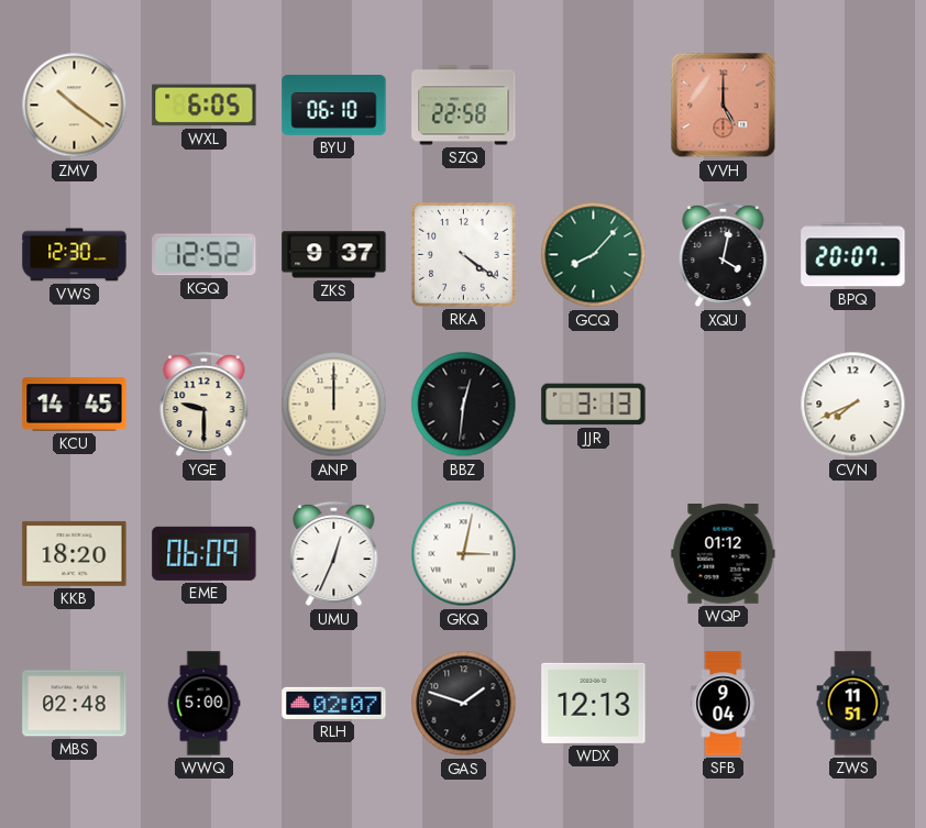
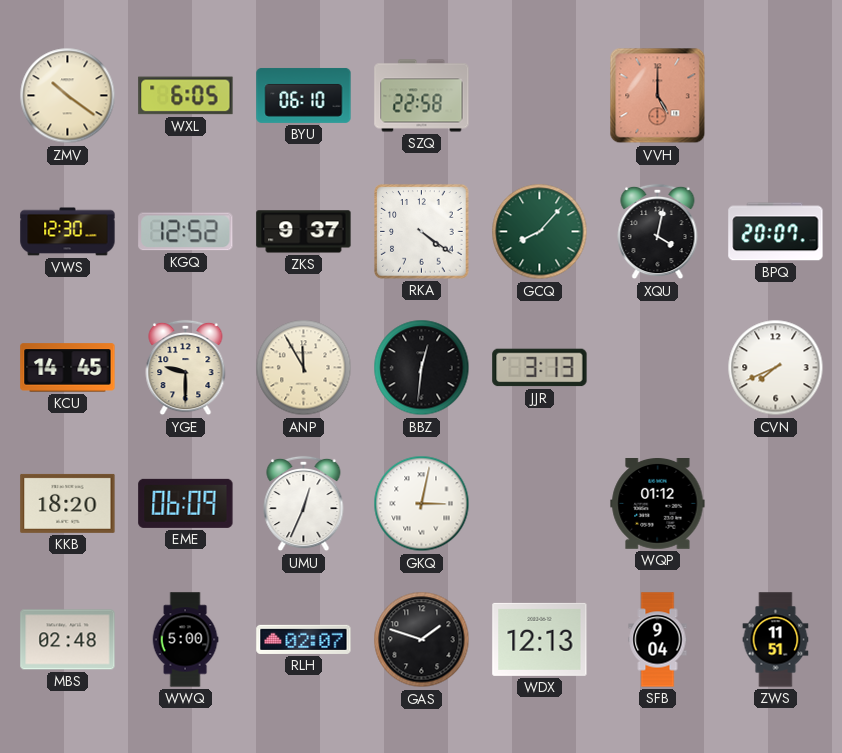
ANP: 12:00 -> 11:55 (304, 368)
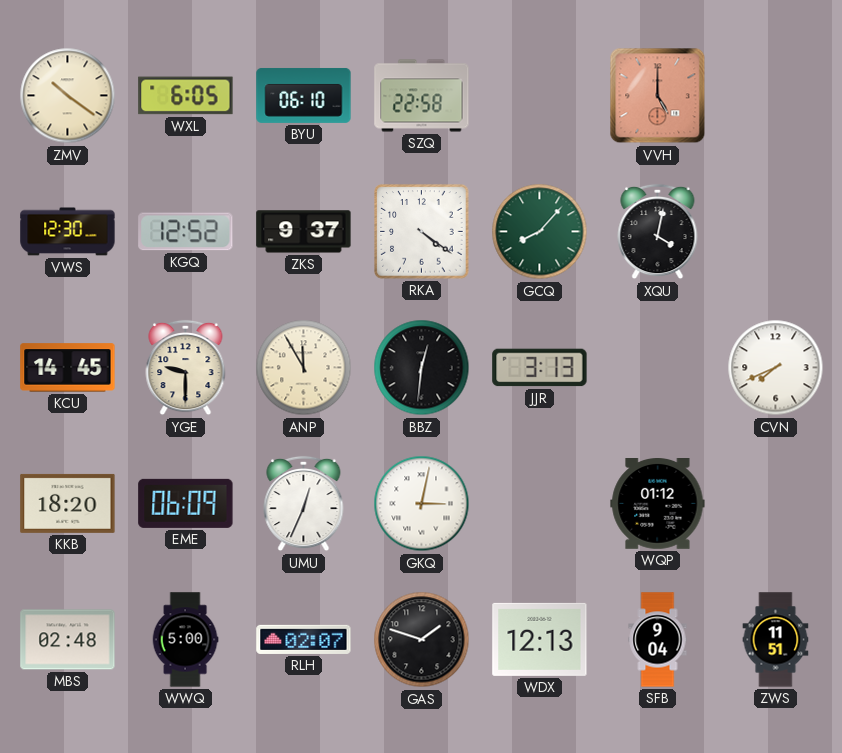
BPQ: 20:07 -> none (776, 232)
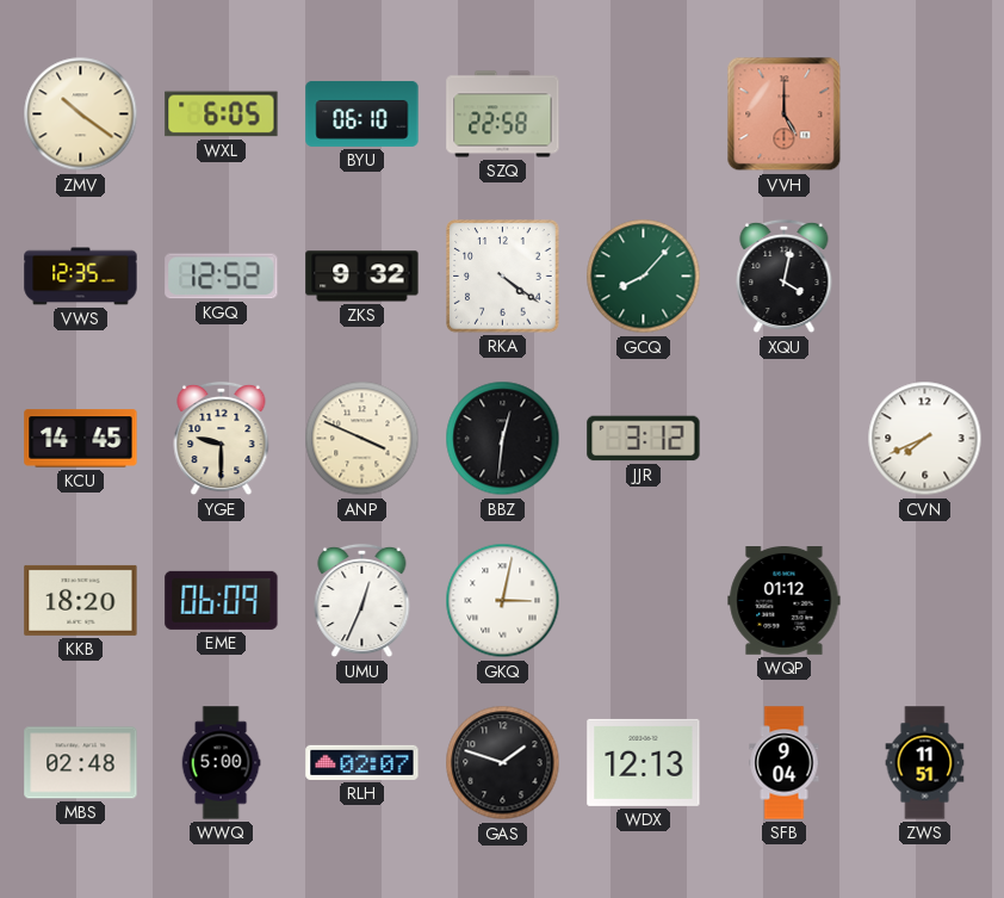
VWS: 12:30 -> 12:35 (81, 277)
ZKS: 9:37 -> 9:32 (362, 277)
ANP: 11:55 -> 3:49 (362, 439)
JJR: 3:13 -> 3:12 (644, 439)
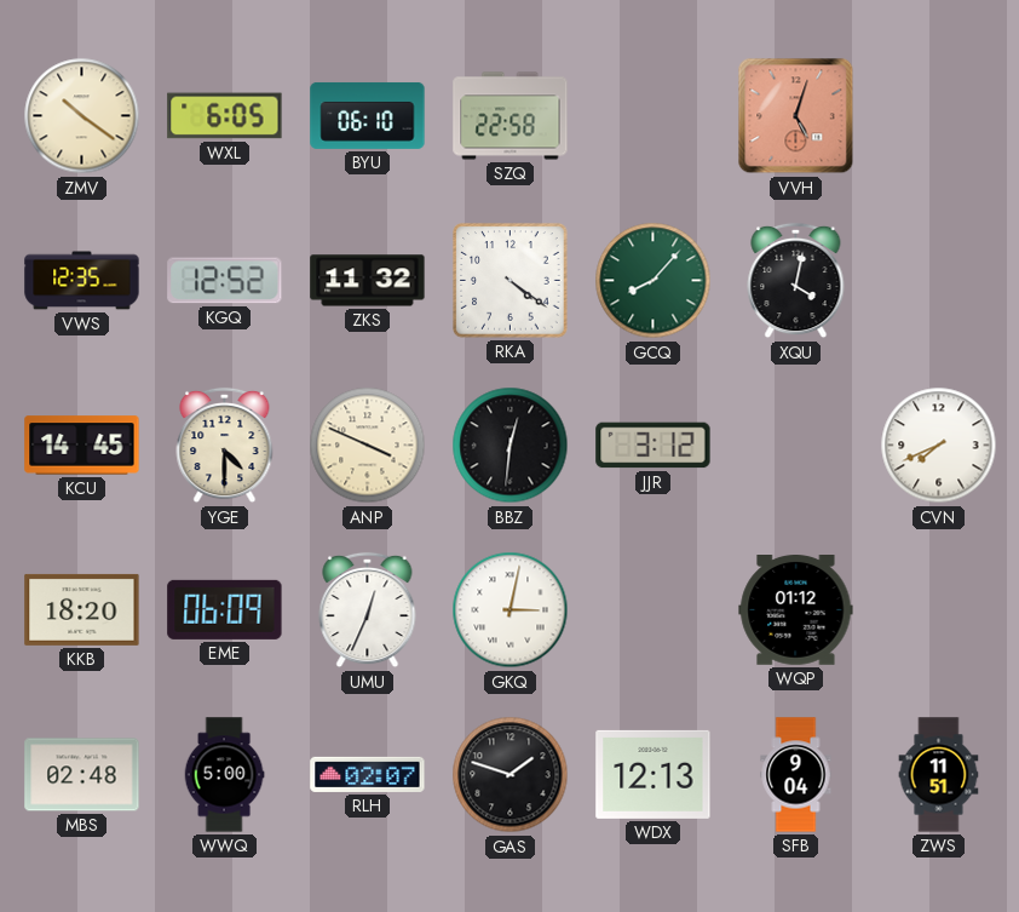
VVH: 5:00 -> 5:03 (796, 116)
ZKS: 9:32 -> 11:32 (368, 281)
YGE: 9:30 -> 4:30 (225, 446)
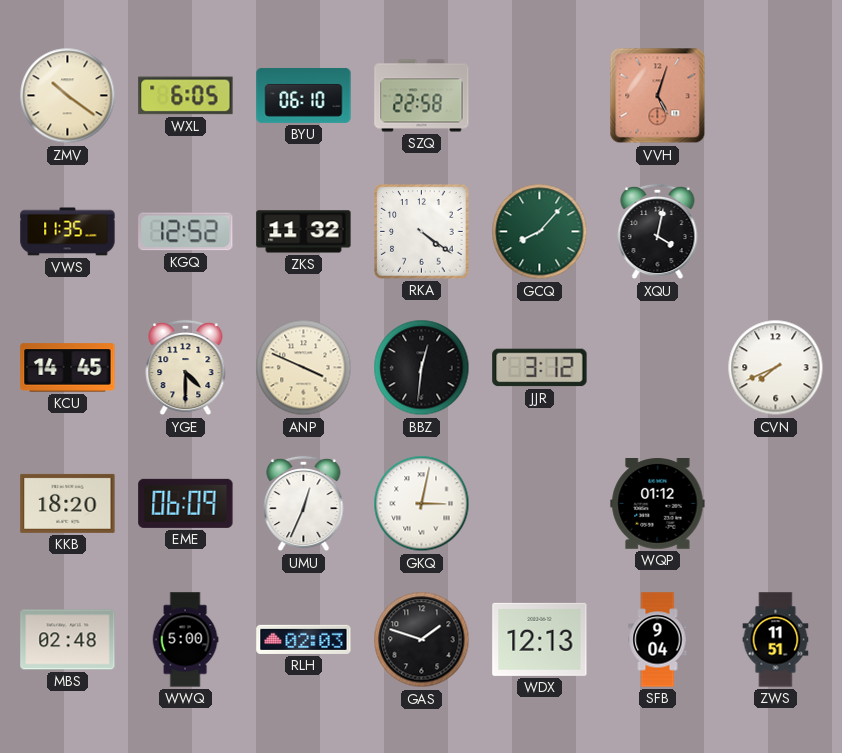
VWS: 12:35 -> 11:35 (68, 232)
RLH: 02:07 -> 02:03 (304, 639)
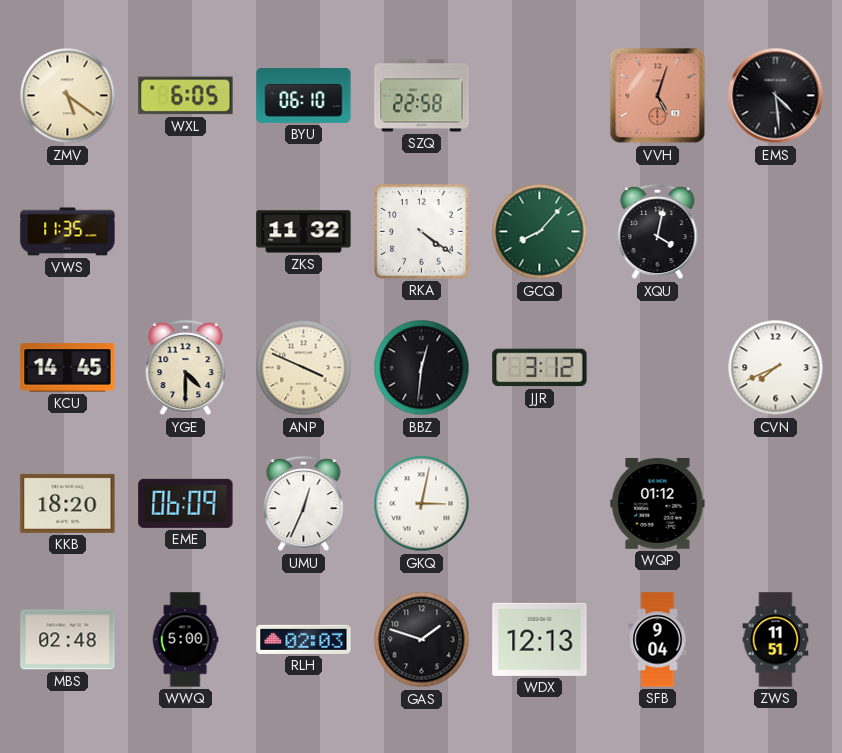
ZMV: 10:21 -> 5:21 (68, 96)
EMS: none -> 4:29 (776, 96)
KGQ: 12:52 -> none (186, 232)
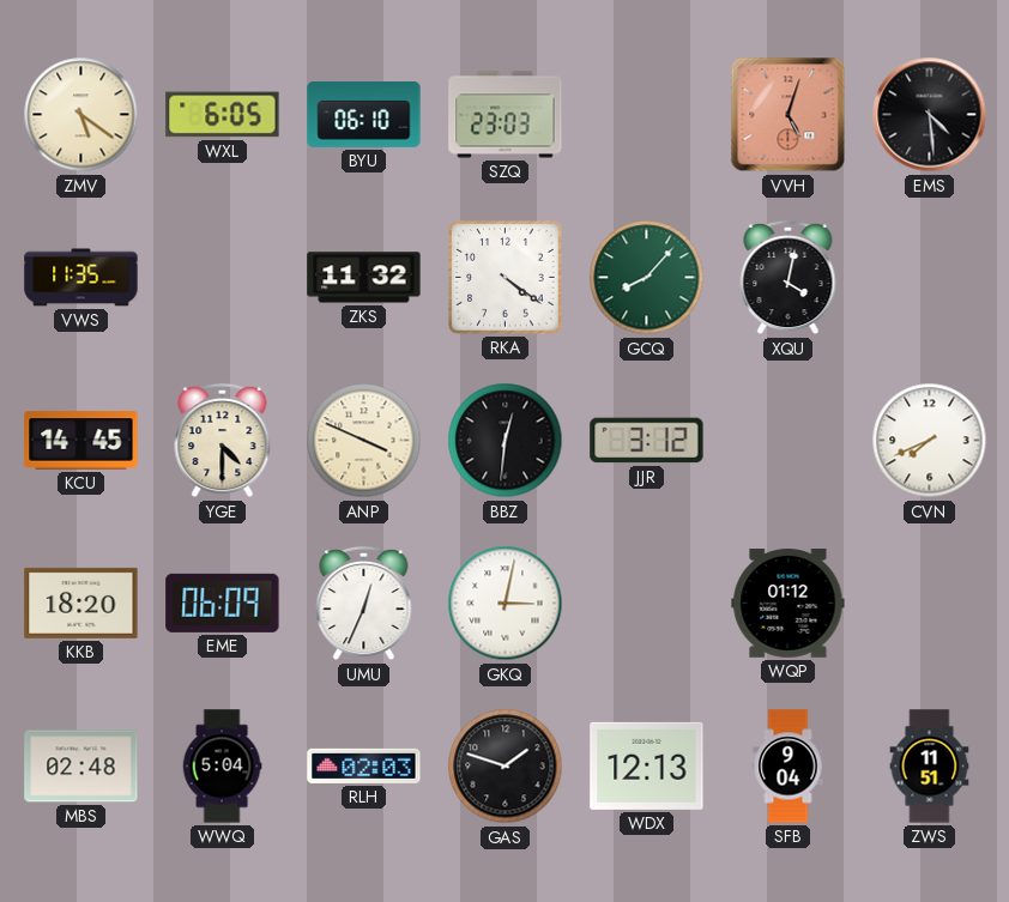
SZQ: 22:58 -> 23:03 (506, 115)
WWQ: 5:00 -> 5:04 (222, 767)
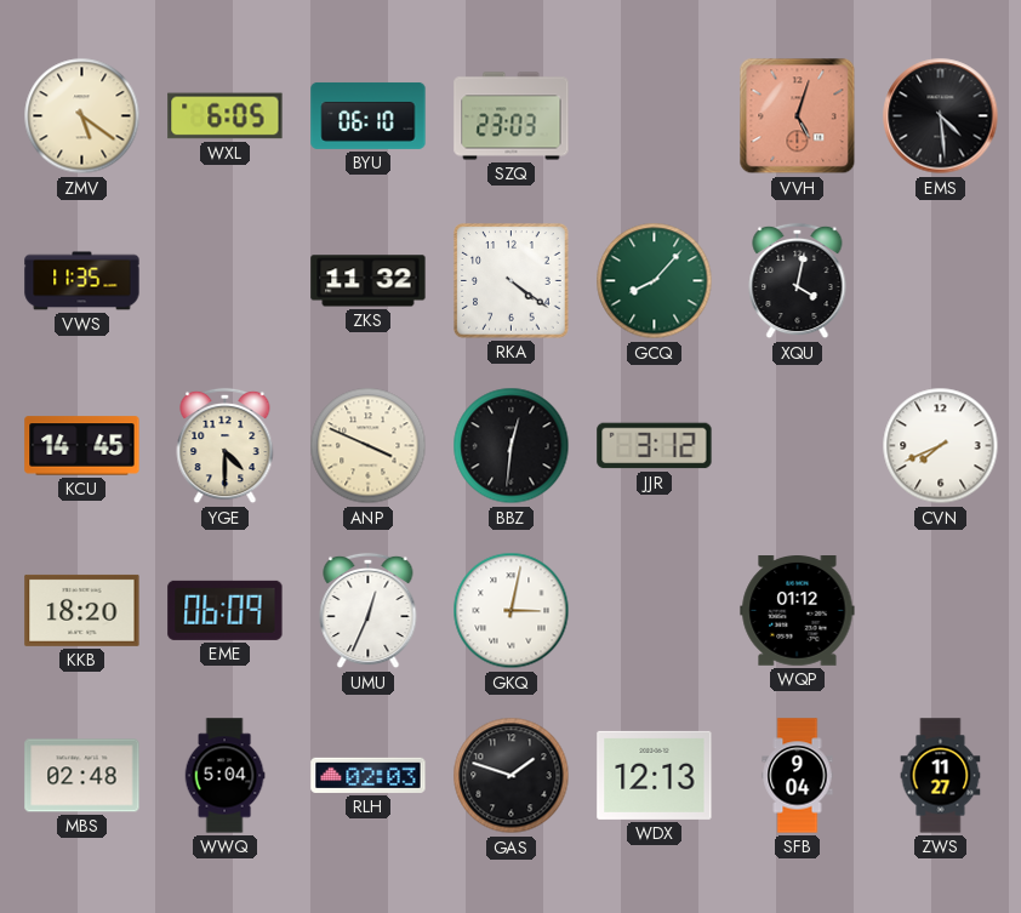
ZWS: 11:51 -> 11:27 (941, 776)
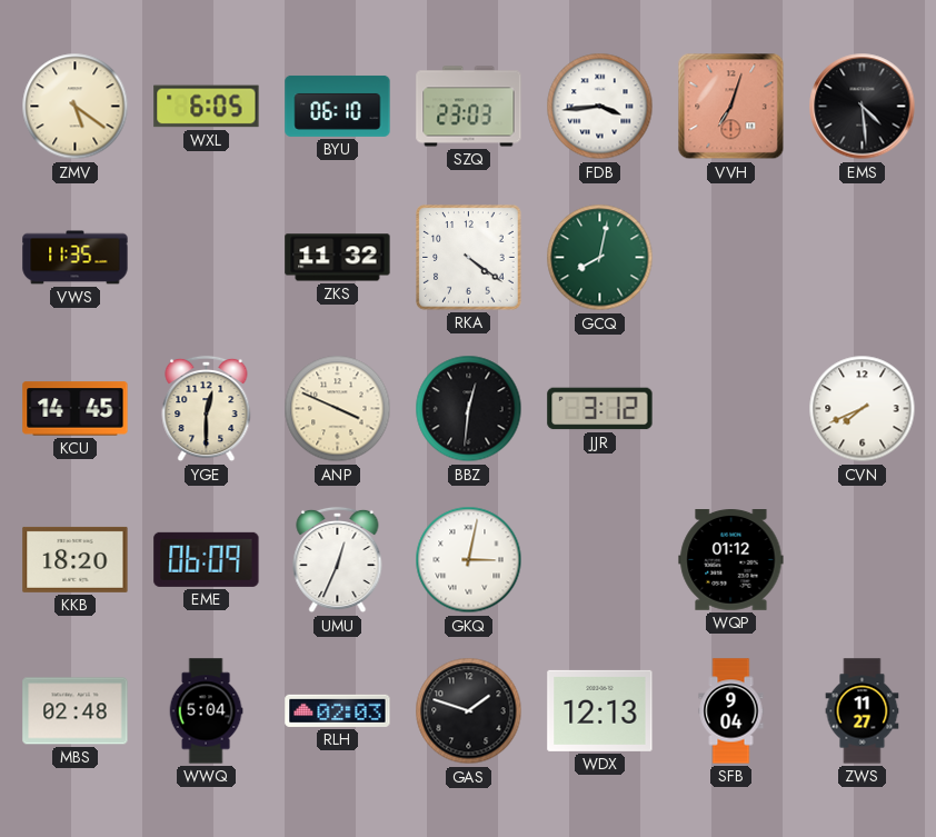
FDB: none -> 3:44 (600, 107)
VVH: 5:03 -> 7:03 (731, 107)
GCQ: 8:07 -> 8:02 (600, 258)
XQU: 4:02 -> none (798, 281)
YGE: 4:30 -> 12:30 (207, 409)
